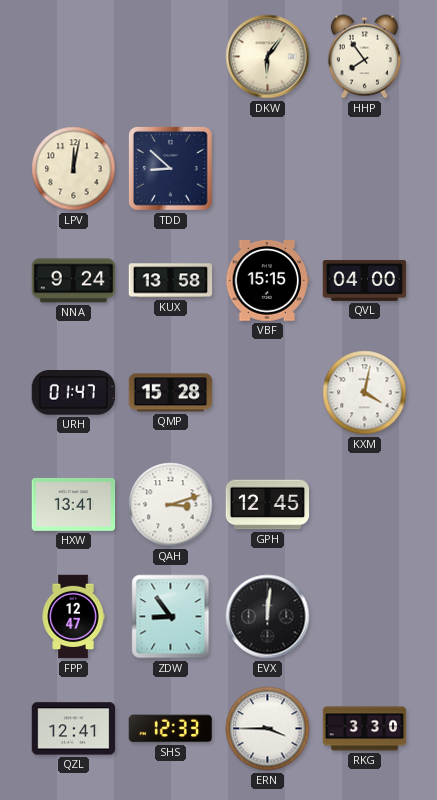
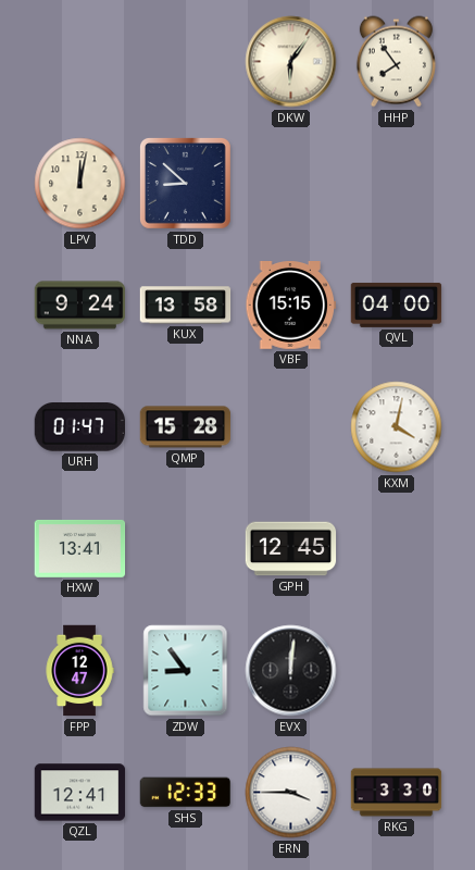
QAH: 3:12 -> none (171, 505)
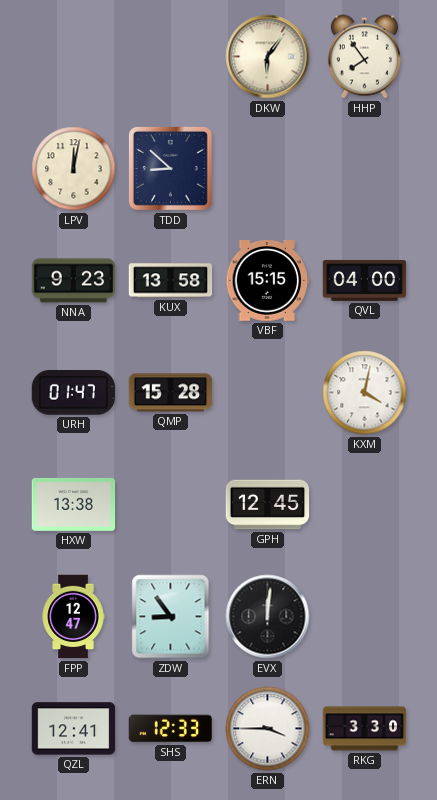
NNA: 9:24 -> 9:23 (74, 281)
HXW: 13:41 -> 13:38 (74, 504)
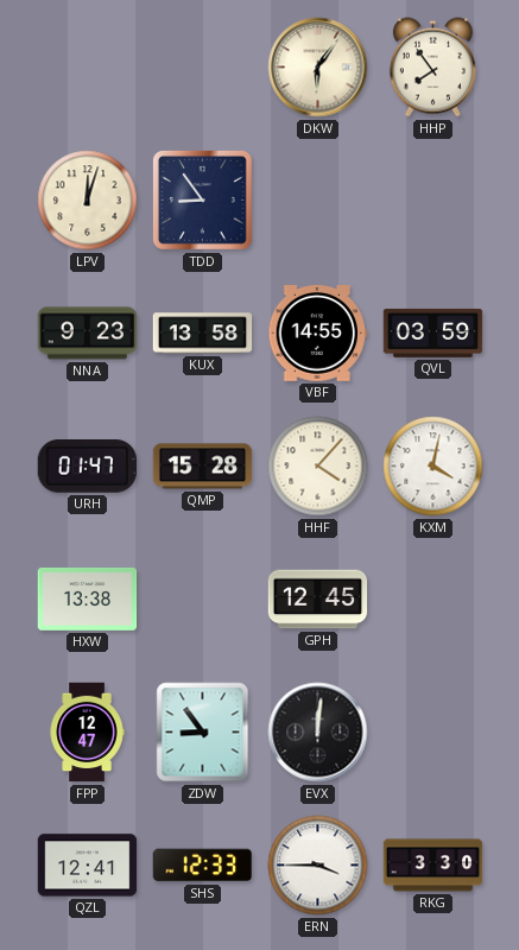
LPV: 12:02 -> 12:03 (88, 201)
TDD: 8:52 -> 8:54 (202, 199)
VBF: 15:15 -> 14:55 (318, 334)
QVL: 04:00 -> 03:59 (433, 332)
HHF: none -> 4:07 (318, 467)
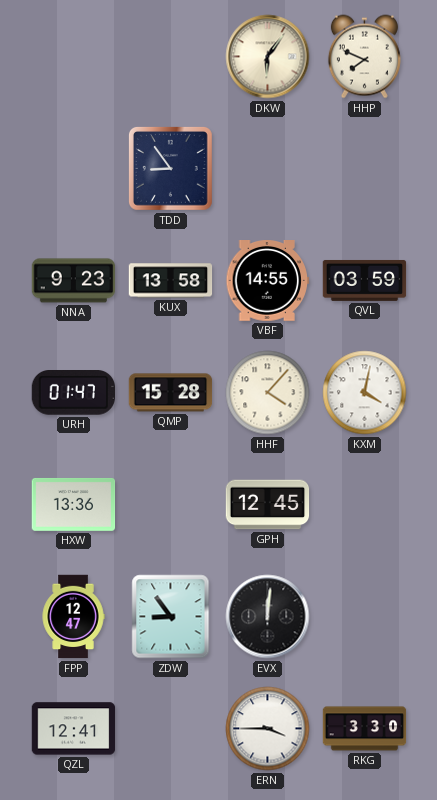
HHP: 7:54 -> 7:49 (364, 57)
LPV: 12:03 -> none (88, 201)
HXW: 13:38 -> 13:36 (74, 504)
SHS: 12:33 -> none (202, 866)
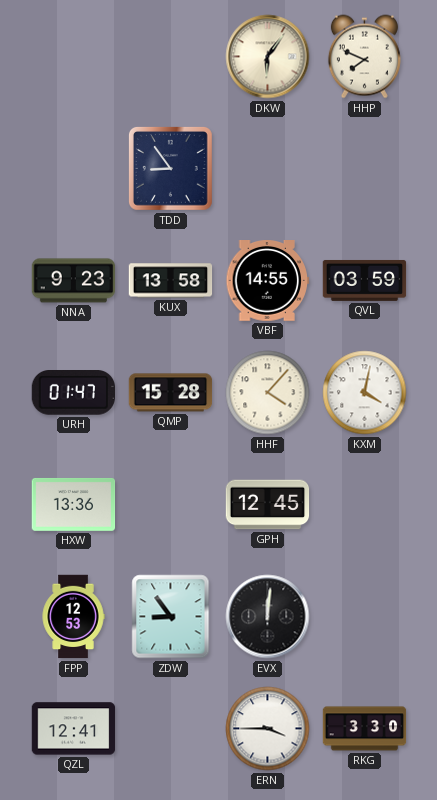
FPP: 12:47 -> 12:53 (73, 617)
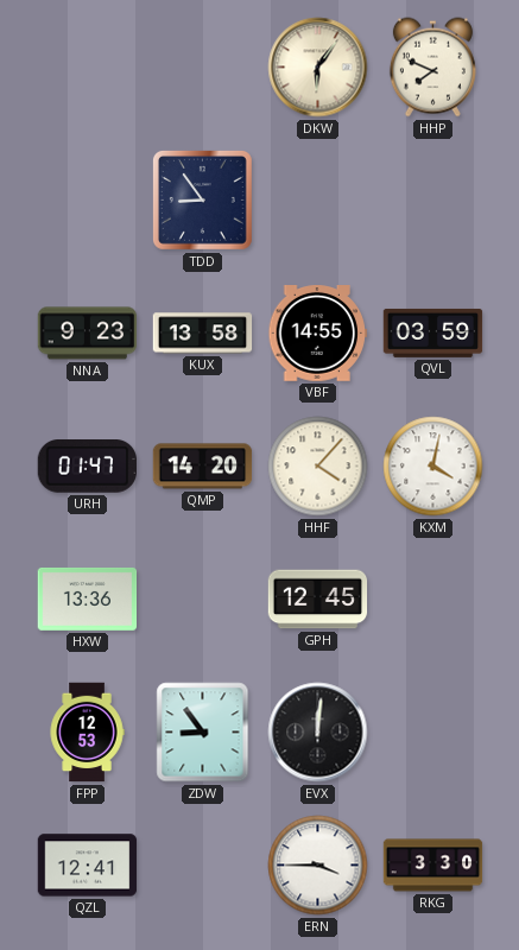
QMP: 15:28 -> 14:20 (203, 467)
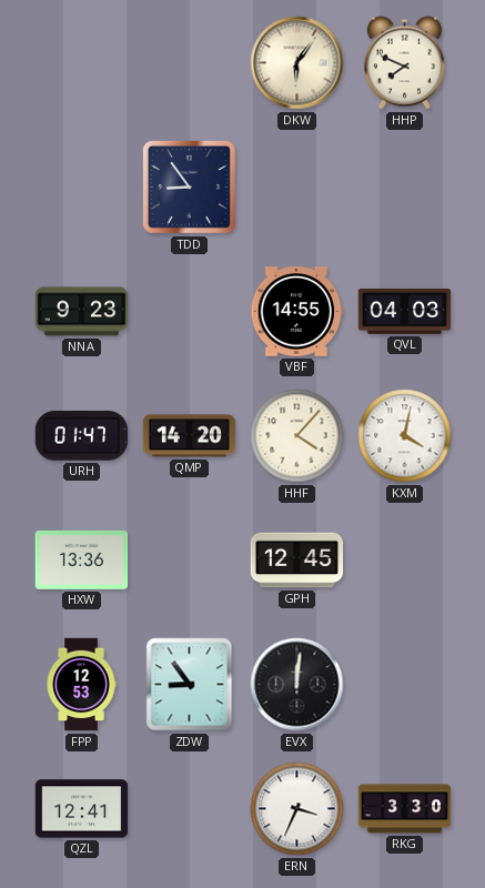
KUX: 13:58 -> none (203, 334)
QVL: 03:59 -> 04:03 (405, 311)
ERN: 3:45 -> 3:34 (297, 809)
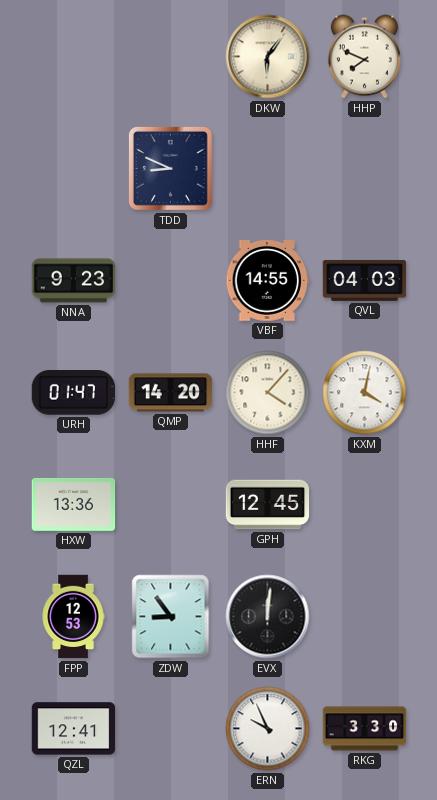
TDD: 8:54 -> 8:49 (170, 168)
ERN: 3:34 -> 9:56 (268, 729)
